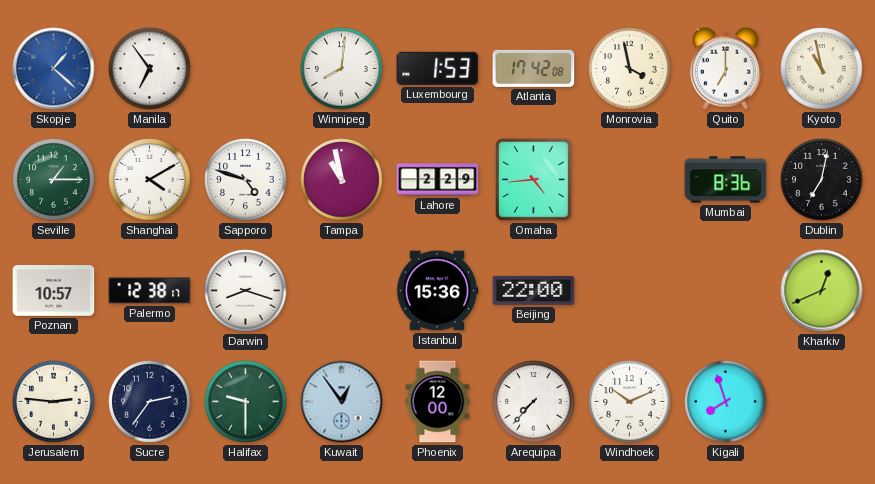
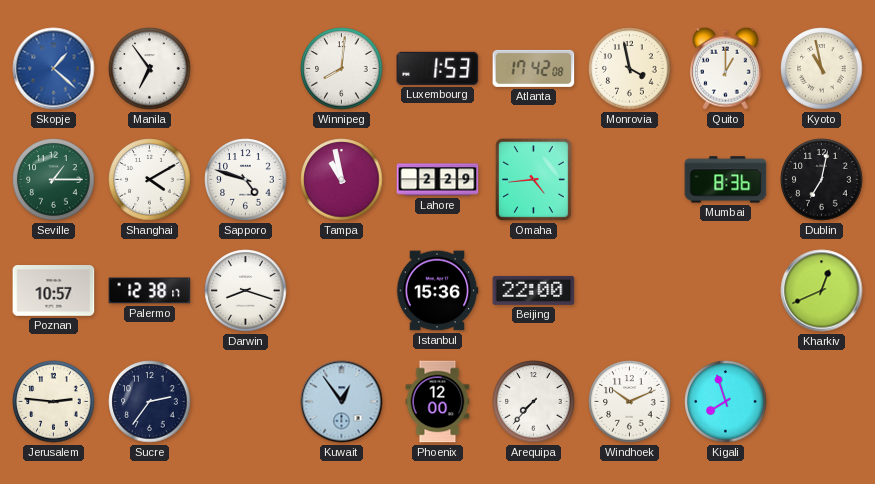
Quito: 7:00 -> 1:00 (725, 68)
Halifax: 9:30 -> none (246, 402)
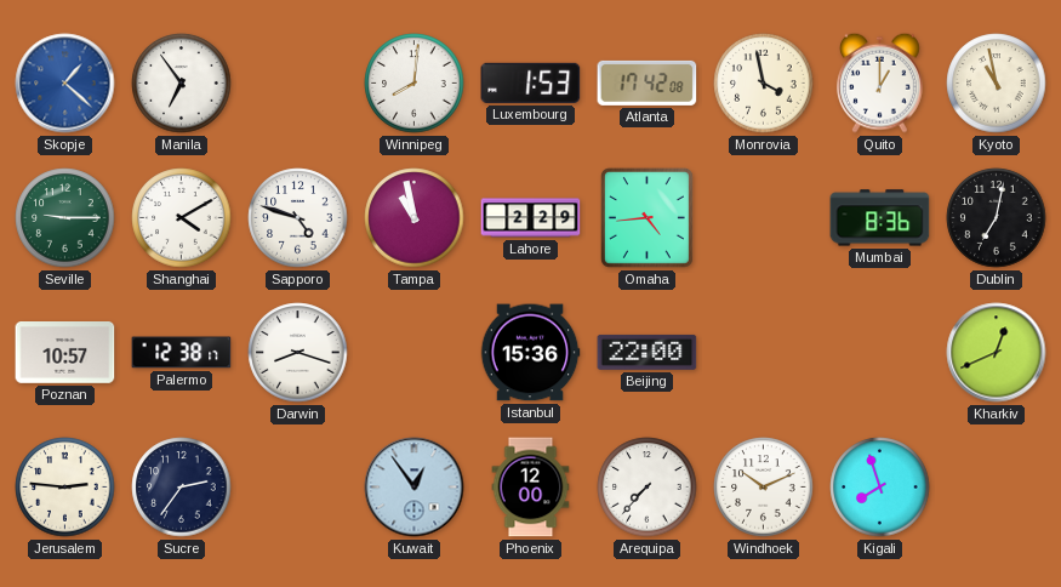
Seville: 1:15 -> 9:15 (65, 218)
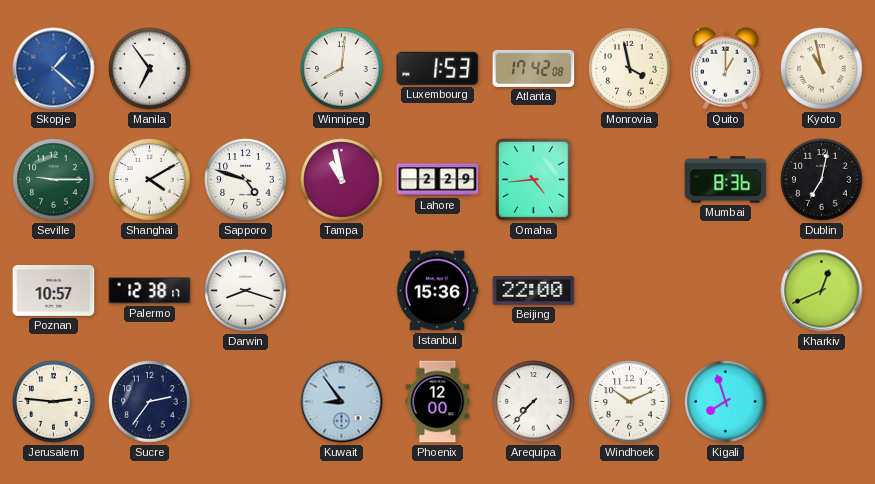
Kuwait: 12:54 -> 8:54 (342, 402)
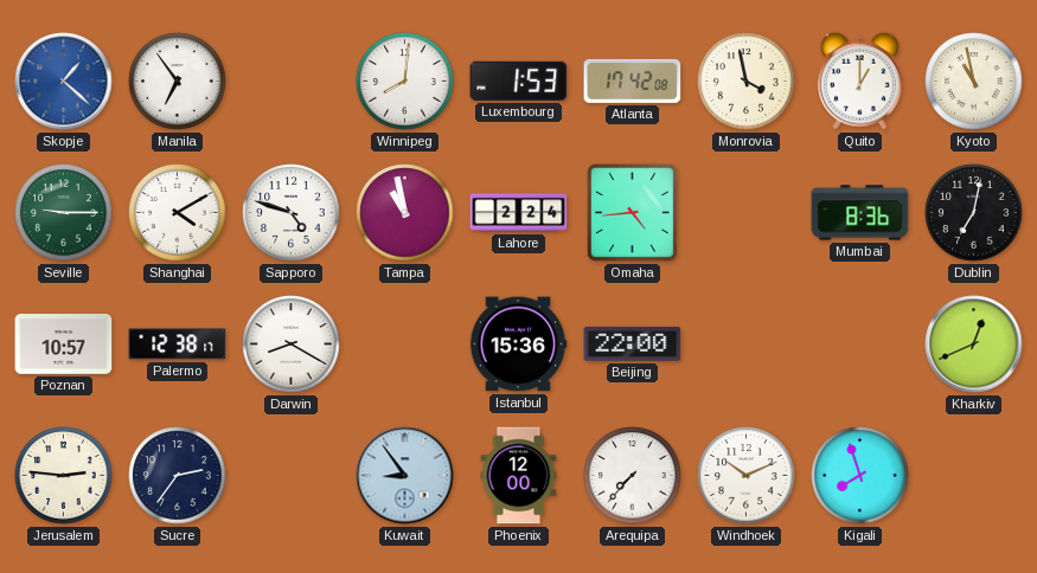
Lahore: 2:29 -> 2:24 (519, 213)
Darwin: 8:18 -> 8:20 (292, 345)
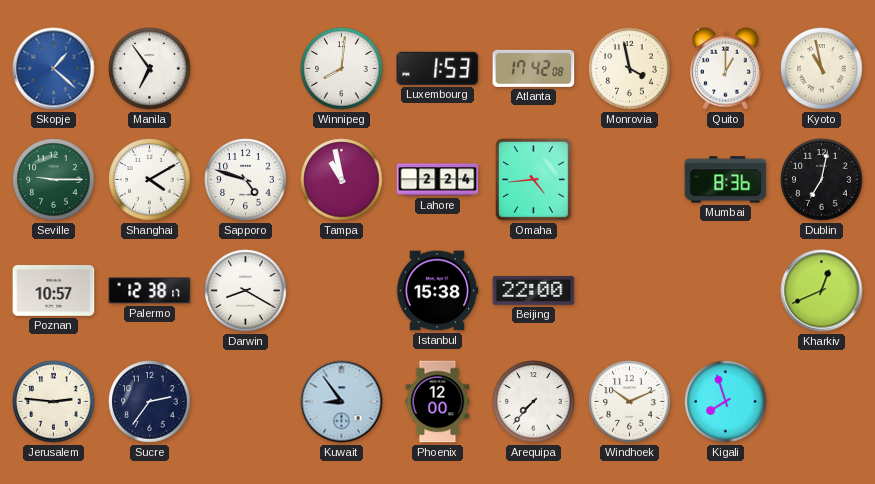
Istanbul: 15:36 -> 15:38 (437, 291)
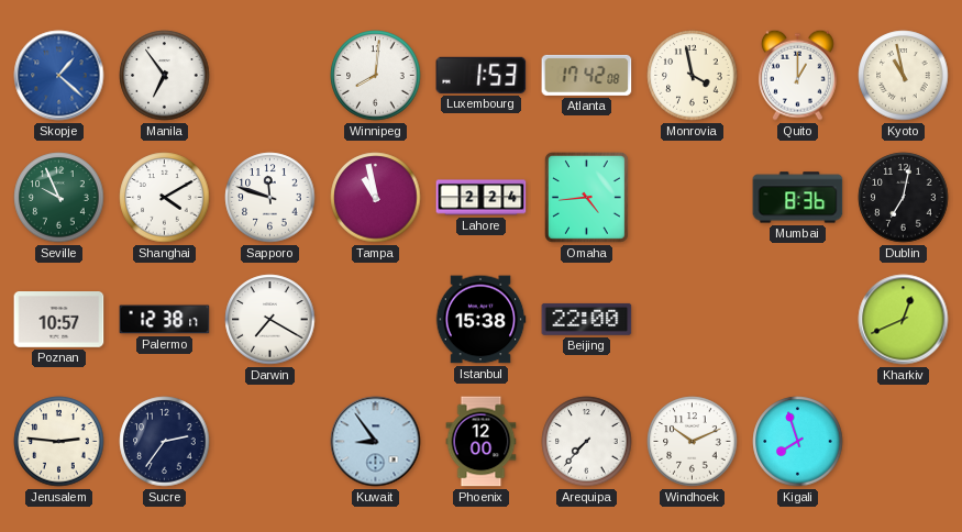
Seville: 9:15 -> 9:56 (59, 198)
Sapporo: 4:48 -> 11:48 (270, 198)
Darwin: 8:20 -> 7:20 (270, 320)
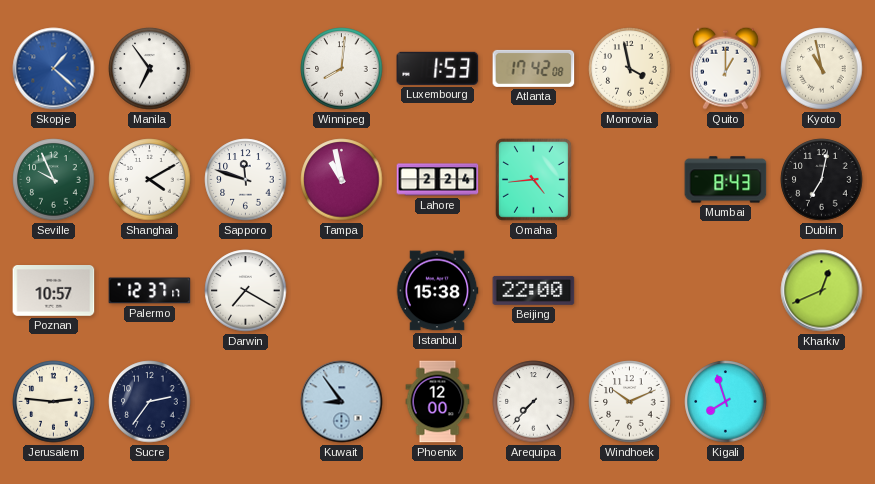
Mumbai: 8:36 -> 8:43 (726, 180)
Palermo: 12:38 -> 12:37 (150, 291)
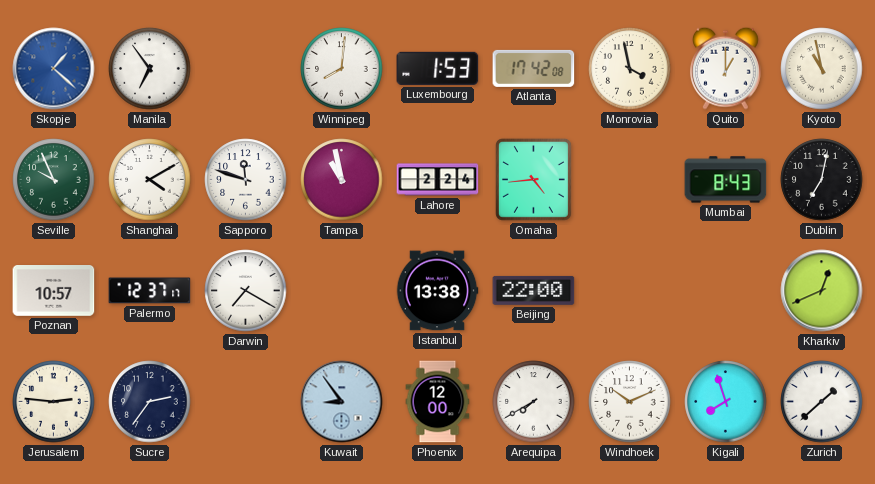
Istanbul: 15:38 -> 13:38 (437, 291)
Arequipa: 7:37 -> 7:40 (534, 402)
Zurich: none -> 1:38 (822, 402)
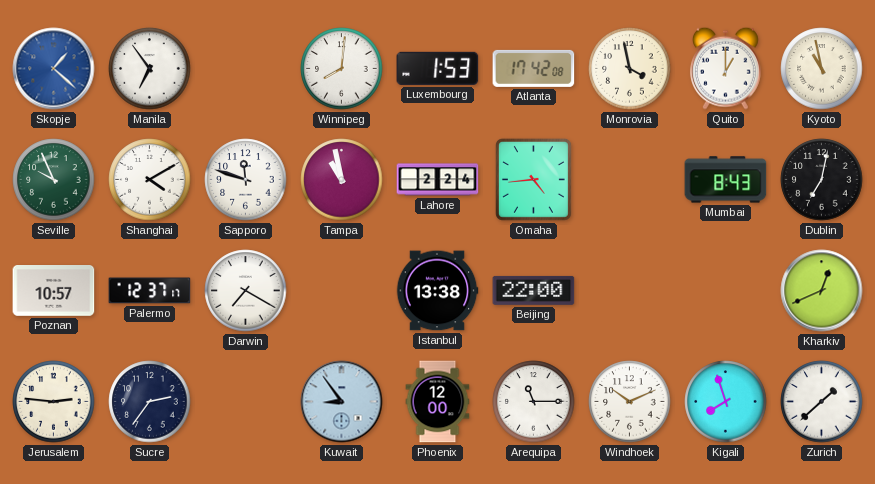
Arequipa: 7:40 -> 11:15 (534, 402)
